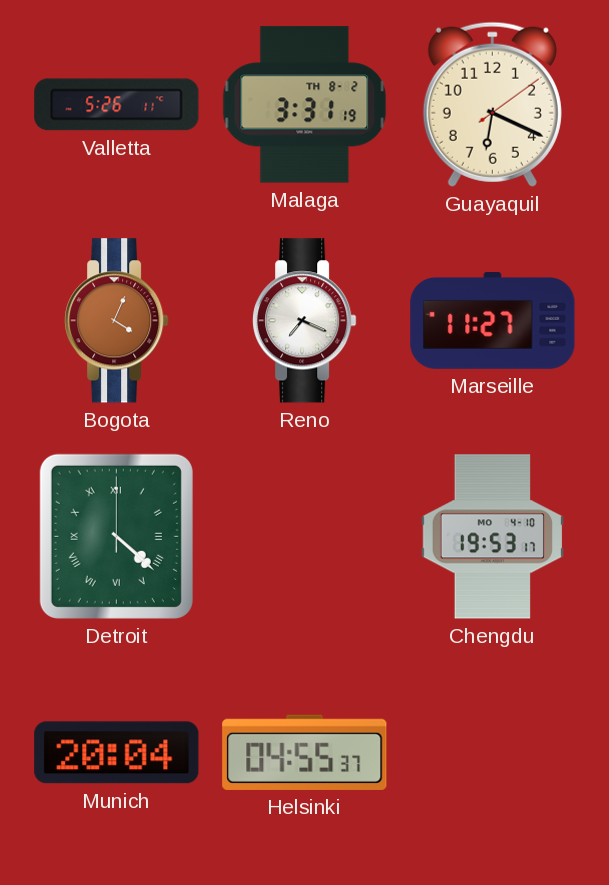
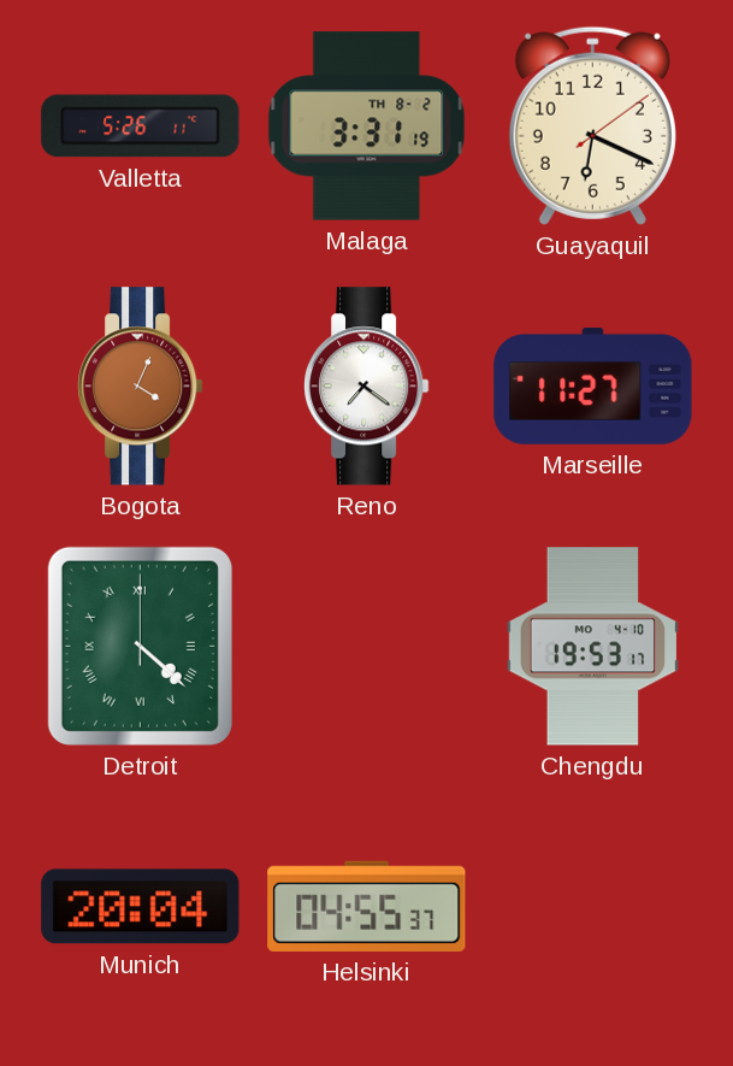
Reno: 7:19 -> 7:21 (367, 387)
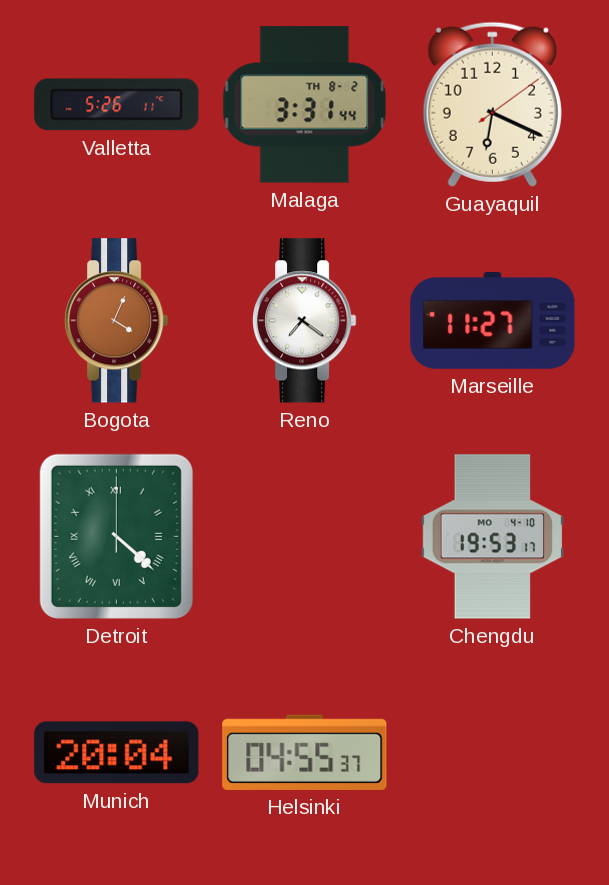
Malaga: 3:31:19 -> 3:31:44 (305, 105)
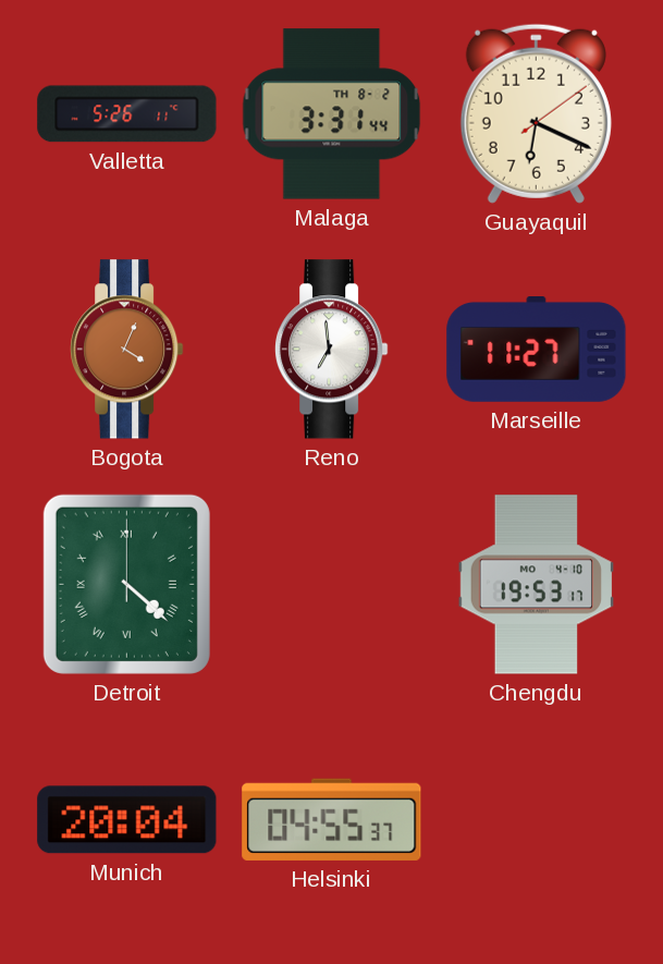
Reno: 7:21 -> 6:59 (332, 350)
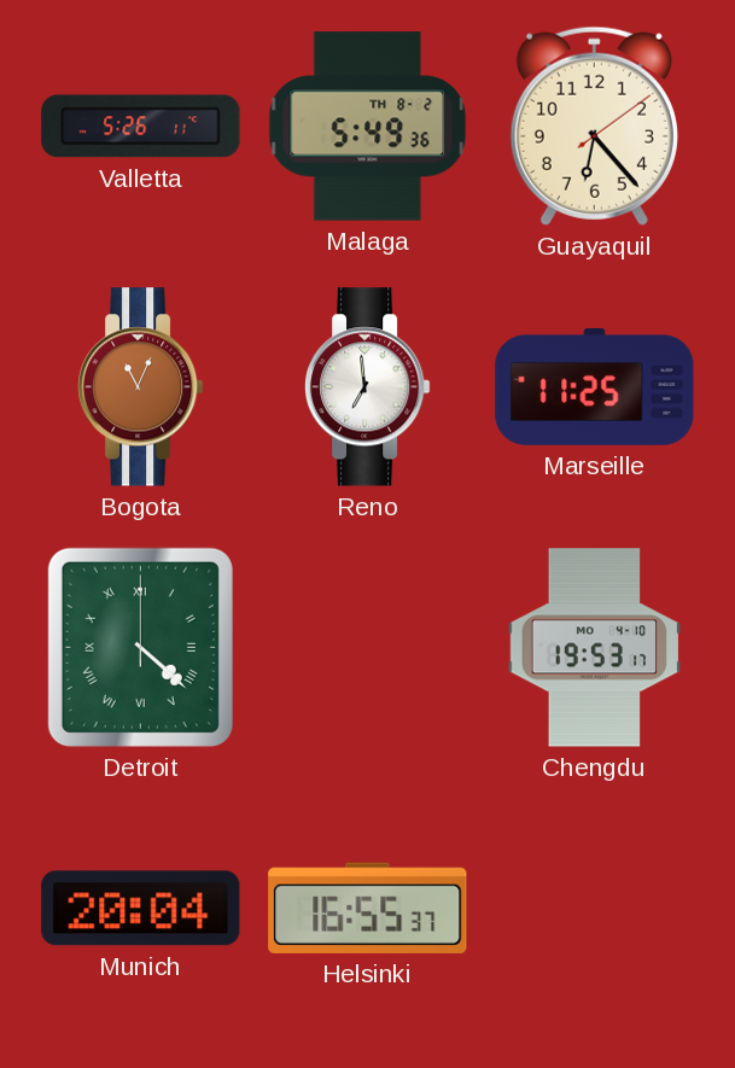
Malaga: 3:31 -> 5:49 (368, 127)
Guayaquil: 6:19 -> 6:23 (594, 126)
Bogota: 4:04 -> 11:04 (141, 387)
Marseille: 11:27 -> 11:25 (595, 387)
Helsinki: 04:55 -> 16:55 (368, 907)
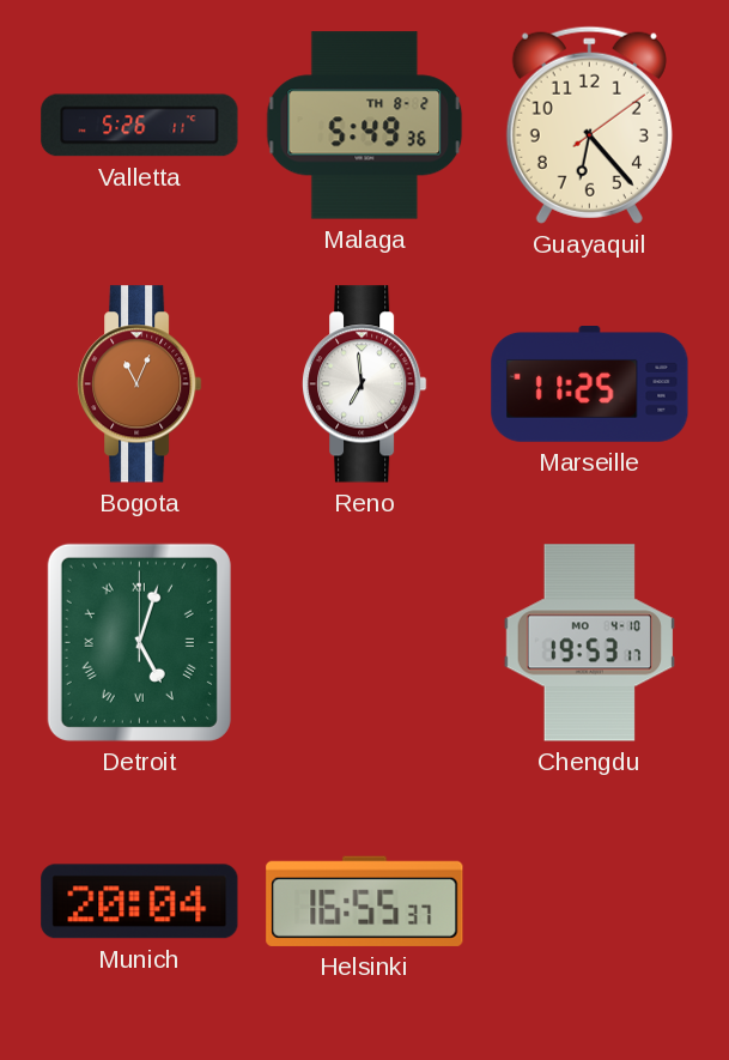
Detroit: 4:22 -> 5:03 (139, 642)
